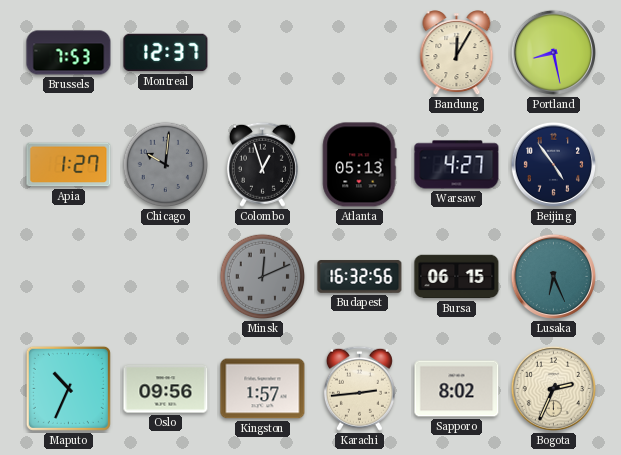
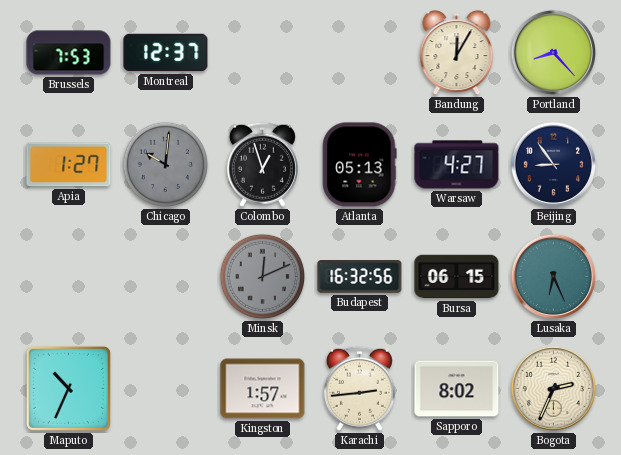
Portland: 8:28 -> 8:23 (553, 52)
Beijing: 4:54 -> 8:54 (553, 164)
Oslo: 09:56 -> none (166, 389)
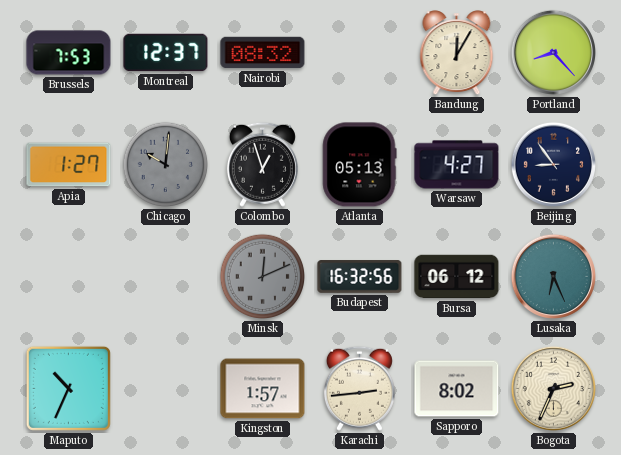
Nairobi: none -> 08:32 (263, 53)
Bursa: 06:15 -> 06:12 (457, 277)
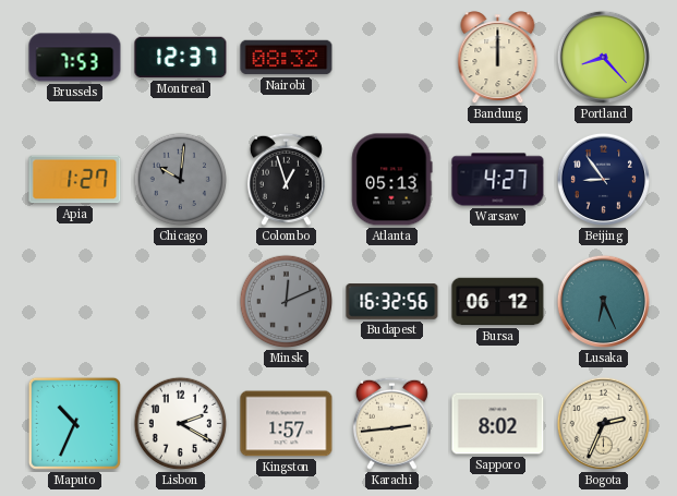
Bandung: 12:05 -> 12:00 (498, 58)
Lisbon: none -> 2:20 (181, 424)
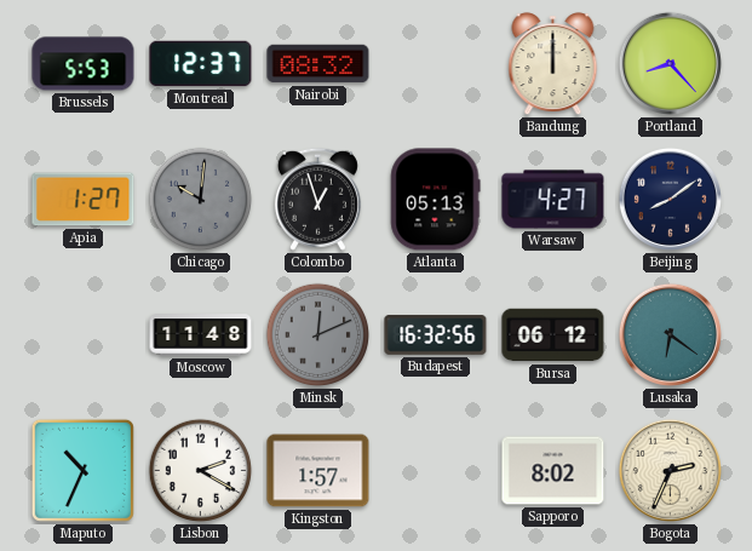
Brussels: 7:53 -> 5:53 (84, 64)
Beijing: 8:54 -> 8:09 (670, 199)
Moscow: none -> 11:48 (201, 335)
Lusaka: 6:26 -> 6:21 (670, 334)
Karachi: 2:44 -> none (391, 423)
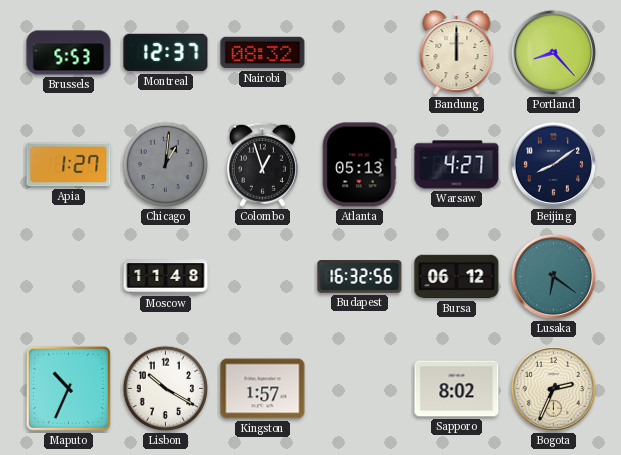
Chicago: 10:01 -> 1:01 (166, 165)
Minsk: 12:11 -> none (318, 335)
Lisbon: 2:20 -> 10:20 (166, 389)
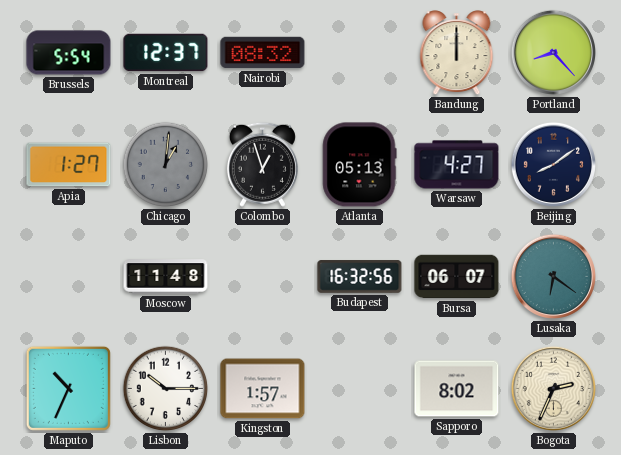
Brussels: 5:53 -> 5:54 (69, 53)
Bursa: 06:12 -> 06:07 (457, 277)
Lisbon: 10:20 -> 10:15 (166, 389)
